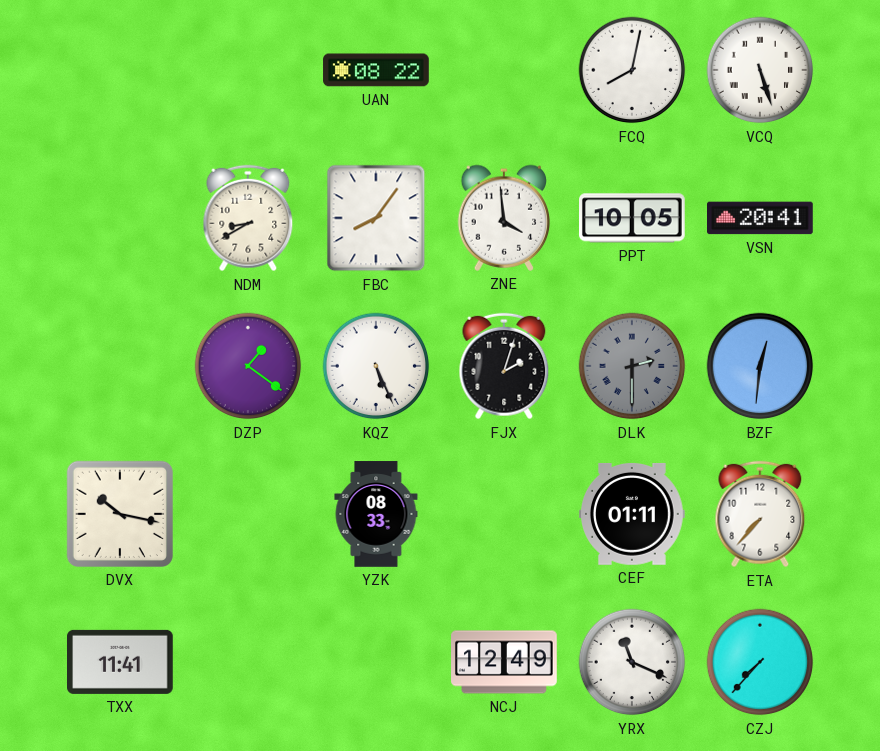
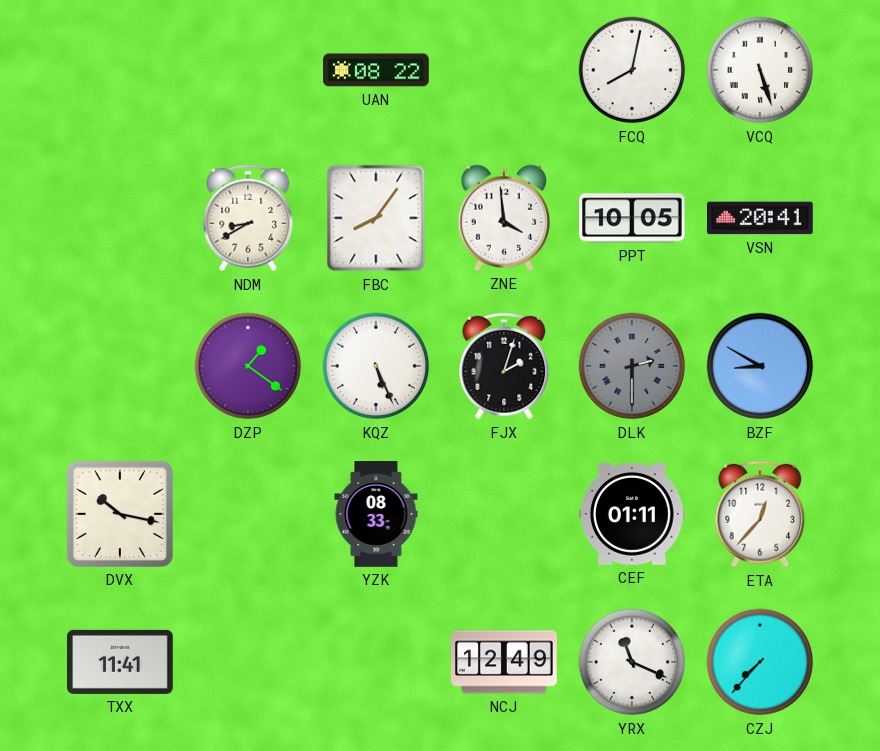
BZF: 12:31 -> 8:50 (760, 366)
ETA: 7:37 -> 12:37 (760, 514)
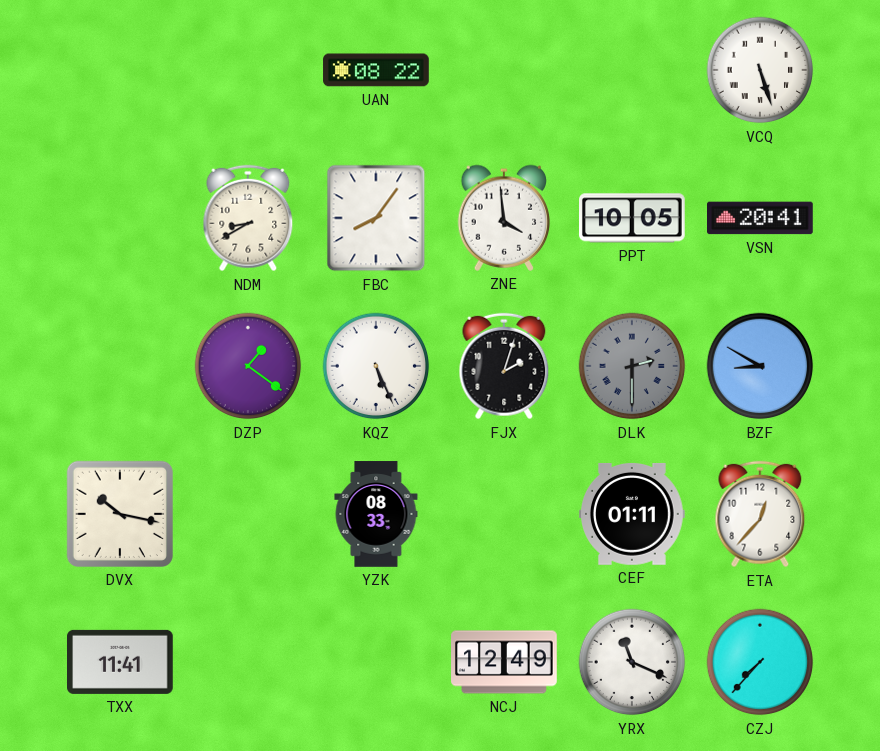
FCQ: 8:02 -> none (632, 70)
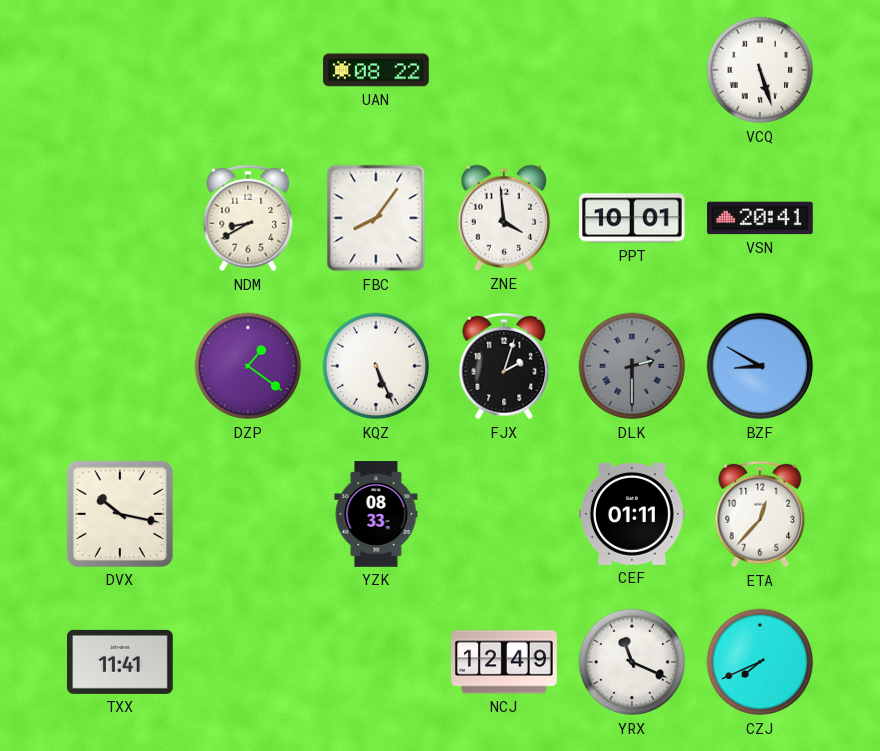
PPT: 10:05 -> 10:01 (633, 218)
CZJ: 7:37 -> 7:41 (760, 662)
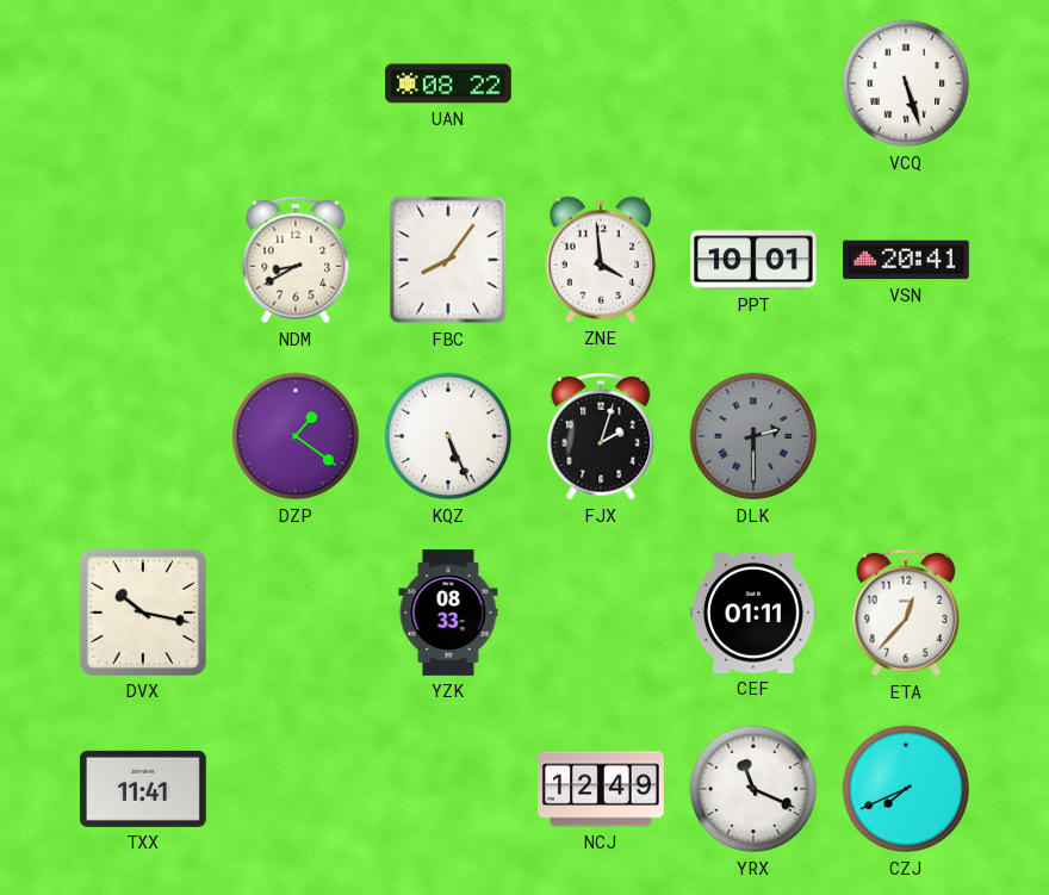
BZF: 8:50 -> none (760, 366)
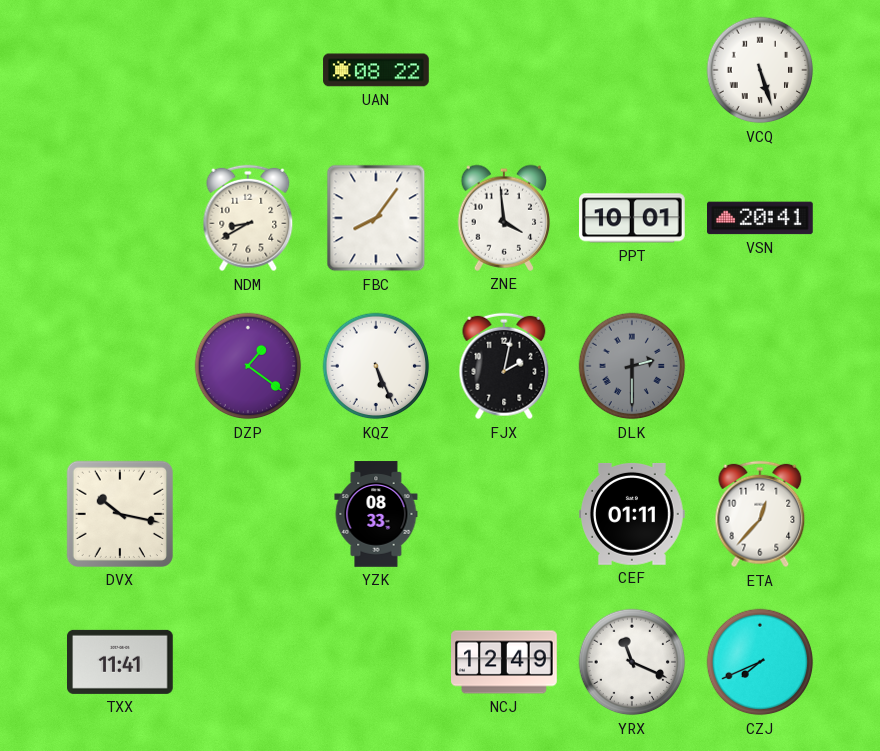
FJX: 2:03 -> 2:02 (504, 366)
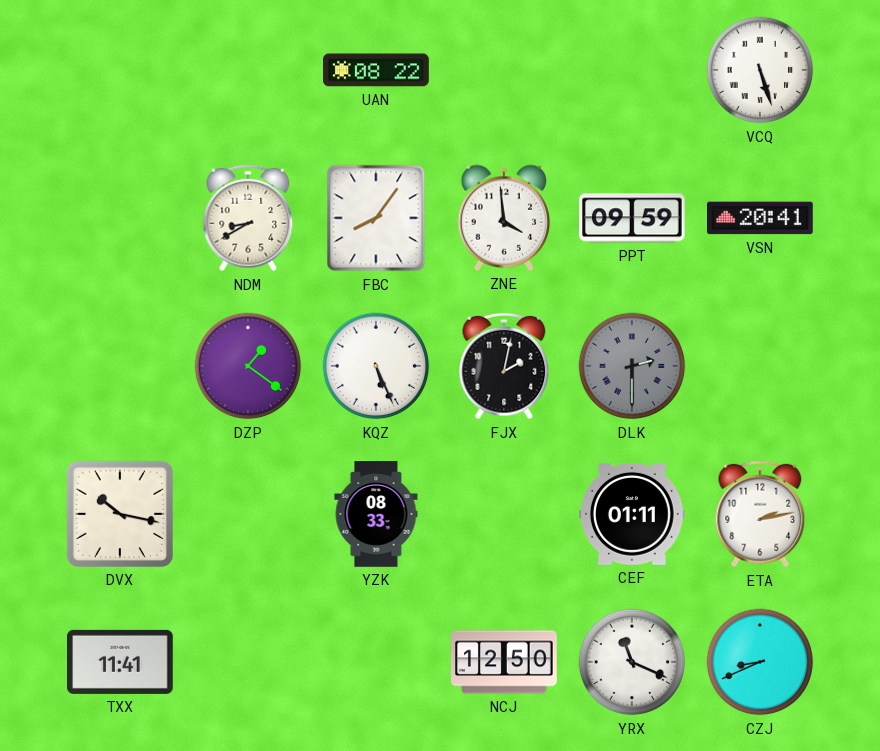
PPT: 10:01 -> 09:59 (633, 218)
ETA: 12:37 -> 2:13 (760, 514)
NCJ: 12:49 -> 12:50 (504, 662)
CZJ: 7:41 -> 8:41 (760, 662)
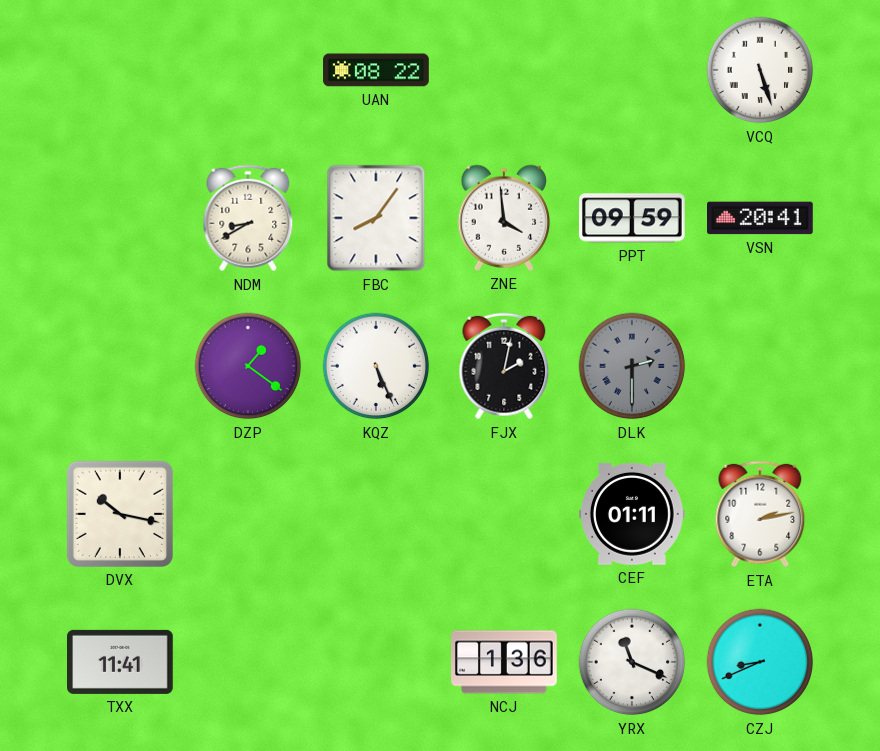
YZK: 08:33 -> none (376, 514)
NCJ: 12:50 -> 1:36 (504, 662)
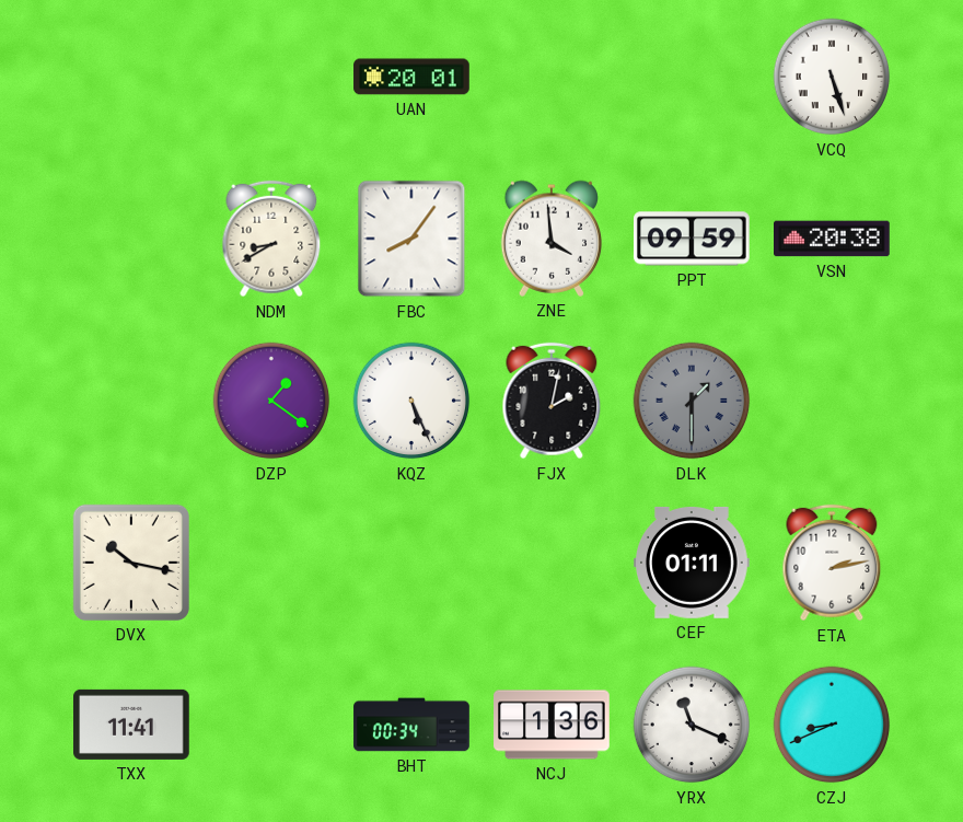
UAN: 08:22 -> 20:01 (411, 77)
VSN: 20:41 -> 20:38 (833, 239)
DLK: 2:30 -> 1:30 (692, 401)
BHT: none -> 00:34 (411, 725)
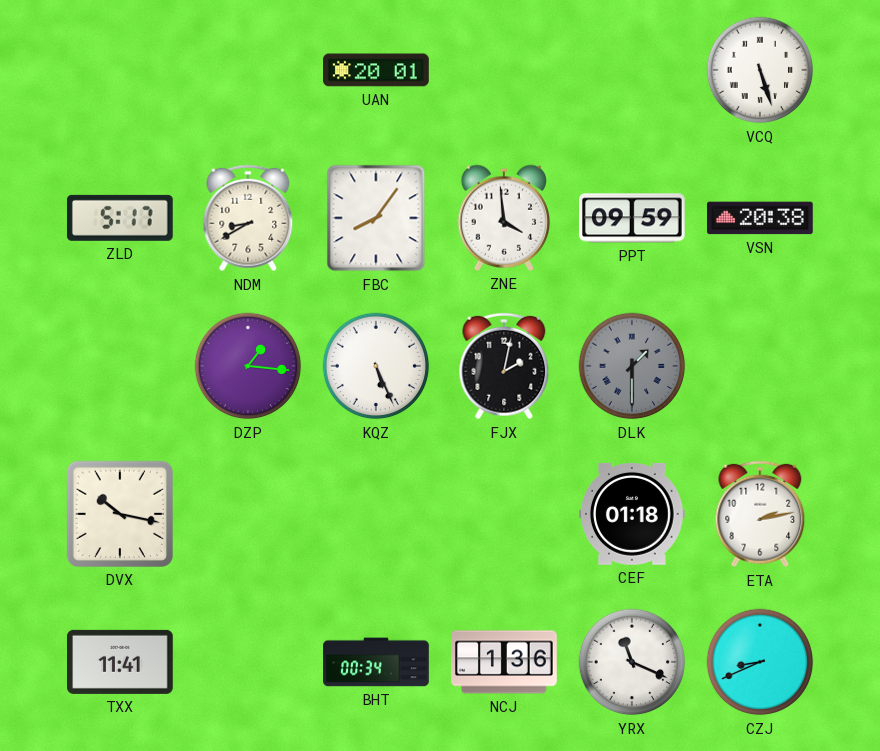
ZLD: none -> 5:17 (120, 218)
DZP: 1:21 -> 1:16 (248, 366)
CEF: 01:11 -> 01:18 (633, 514)
